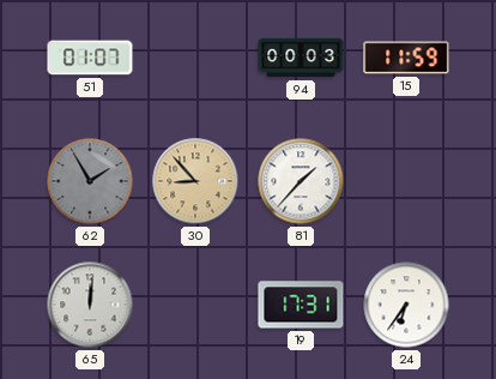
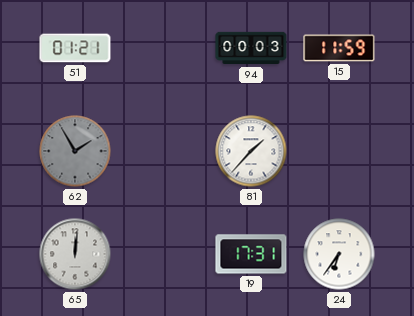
51: 01:07 -> 01:21 (75, 48)
30: 8:53 -> none (195, 181)
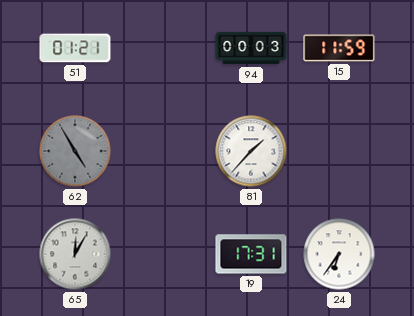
62: 1:55 -> 4:55 (75, 151)
65: 12:01 -> 12:05 (75, 254)
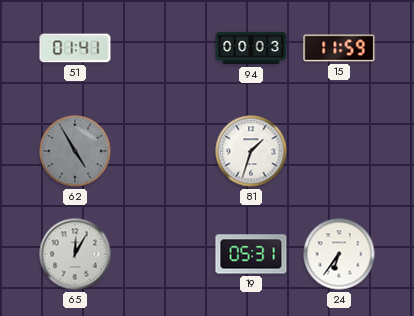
51: 01:21 -> 01:41 (75, 48)
81: 1:37 -> 1:33 (251, 151)
19: 17:31 -> 05:31 (251, 254)
